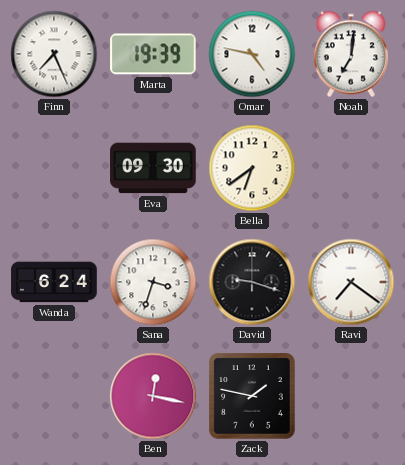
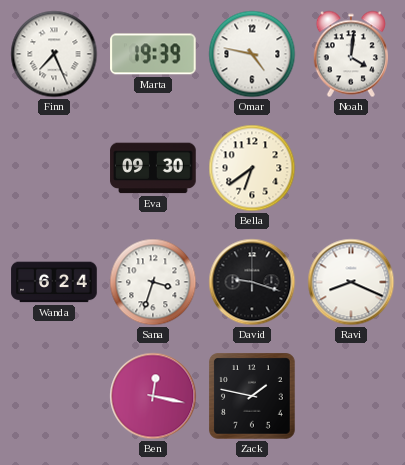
Noah: 7:01 -> 4:01 (351, 54)
Ravi: 7:21 -> 8:19 (351, 282)
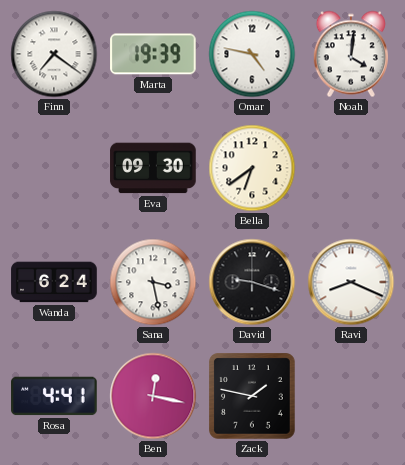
Finn: 7:26 -> 7:21 (54, 54)
Sana: 3:33 -> 3:28 (153, 282)
Rosa: none -> 4:41 (54, 396)
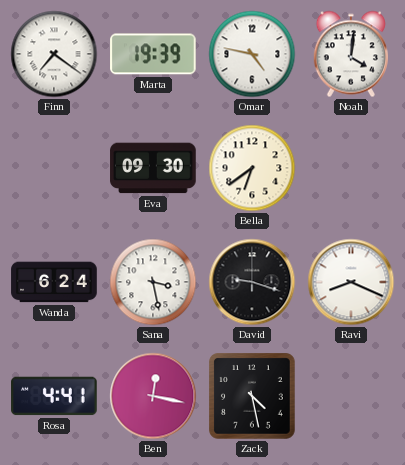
Zack: 1:47 -> 4:28 (253, 397)
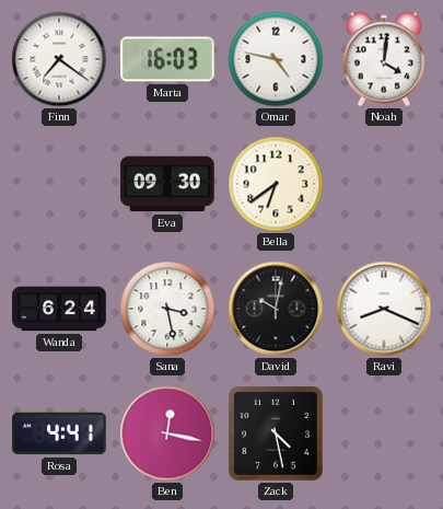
Marta: 19:39 -> 16:03 (167, 59)
David: 9:18 -> 10:02 (276, 309)
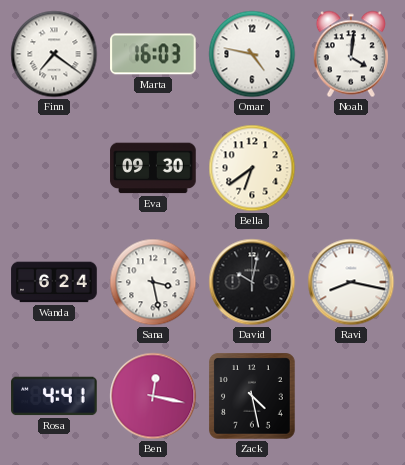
Ravi: 8:19 -> 8:17 (351, 282)
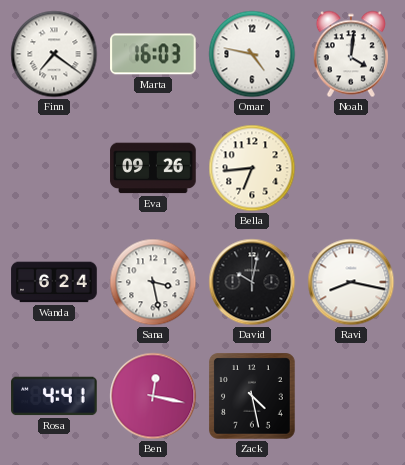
Eva: 09:30 -> 09:26 (153, 168)
Bella: 6:39 -> 6:44 (252, 168)
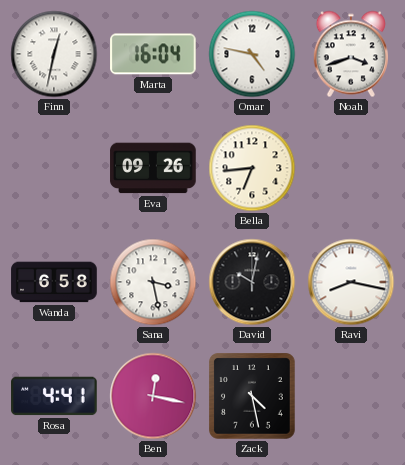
Finn: 7:21 -> 12:32 (54, 54)
Marta: 16:03 -> 16:04 (153, 54)
Noah: 4:01 -> 3:42 (351, 54)
Wanda: 6:24 -> 6:58 (54, 282)
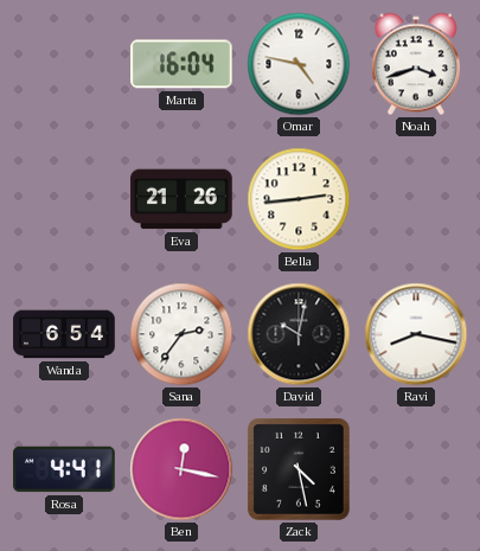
Finn: 12:32 -> none (54, 54)
Eva: 09:26 -> 21:26 (181, 199)
Bella: 6:44 -> 2:44 (299, 199)
Wanda: 6:58 -> 6:54 (64, 334)
Sana: 3:28 -> 2:36 (181, 334)
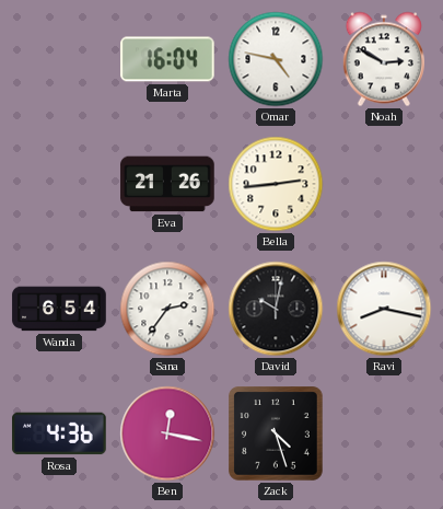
Noah: 3:42 -> 2:50 (384, 59)
Rosa: 4:41 -> 4:36 (59, 433)
Zack: 4:28 -> 4:27 (277, 435)
